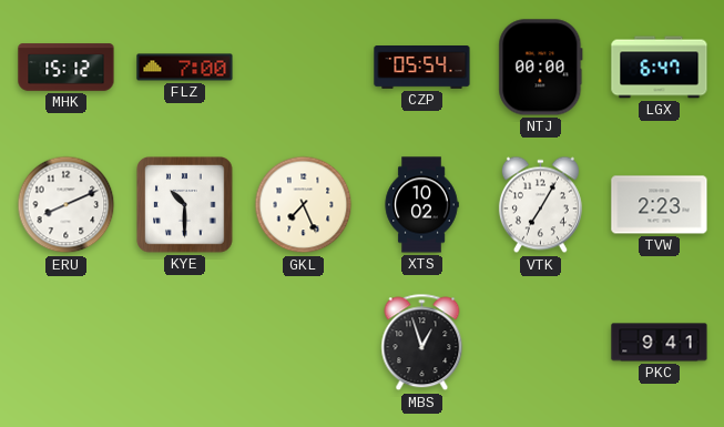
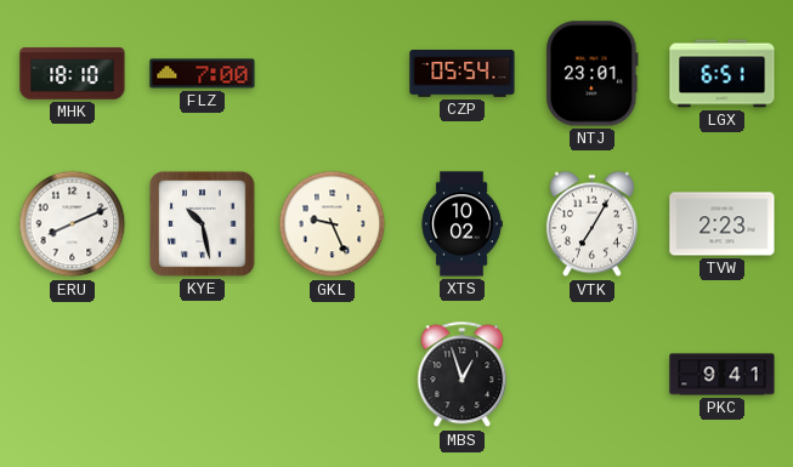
MHK: 15:12 -> 18:10 (73, 74)
NTJ: 00:00 -> 23:01 (593, 74)
LGX: 6:47 -> 6:51 (723, 74)
KYE: 10:30 -> 10:28 (203, 224)
GKL: 7:26 -> 9:26 (333, 224)
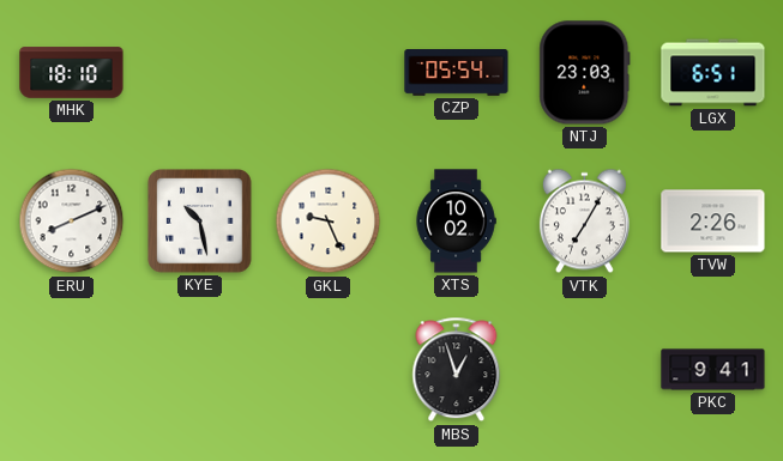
FLZ: 7:00 -> none (203, 74)
NTJ: 23:01 -> 23:03 (585, 73)
TVW: 2:23 -> 2:26 (713, 222)
